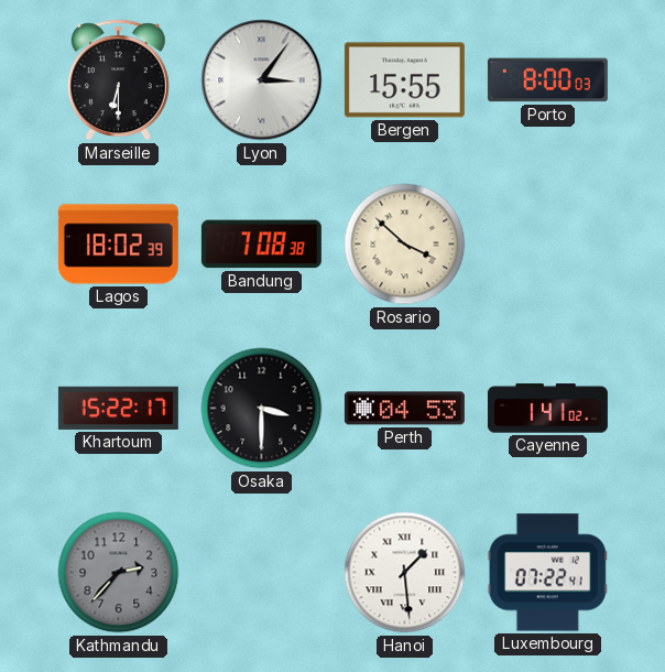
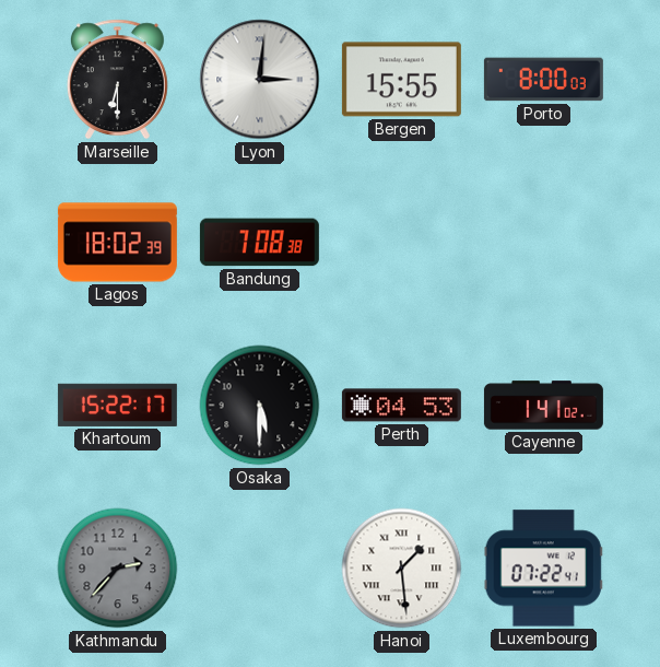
Lyon: 3:06 -> 3:01 (260, 80)
Rosario: 3:52 -> none (405, 245)
Osaka: 3:30 -> 5:30 (260, 406)
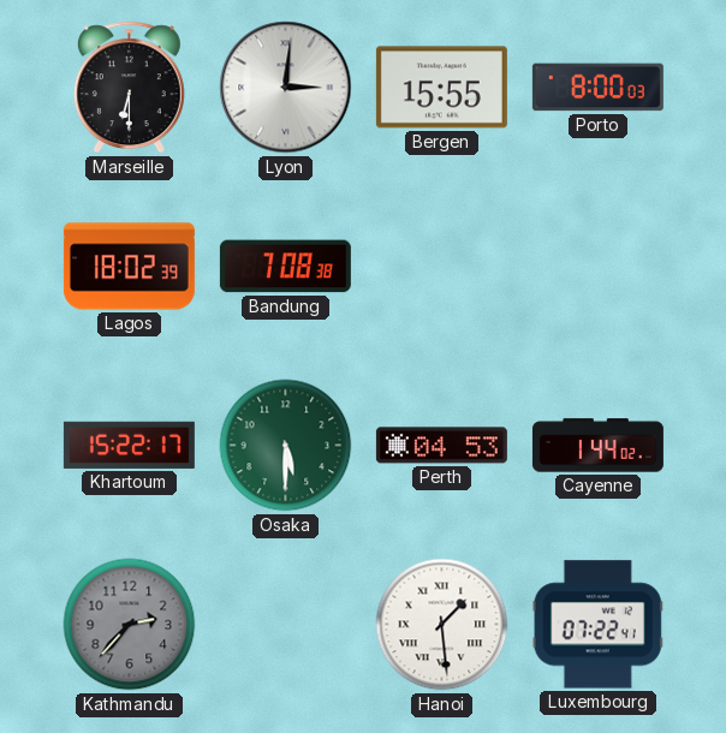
Osaka dial: black -> green (286, 446)
Cayenne: 1:41 -> 1:44 (597, 446)
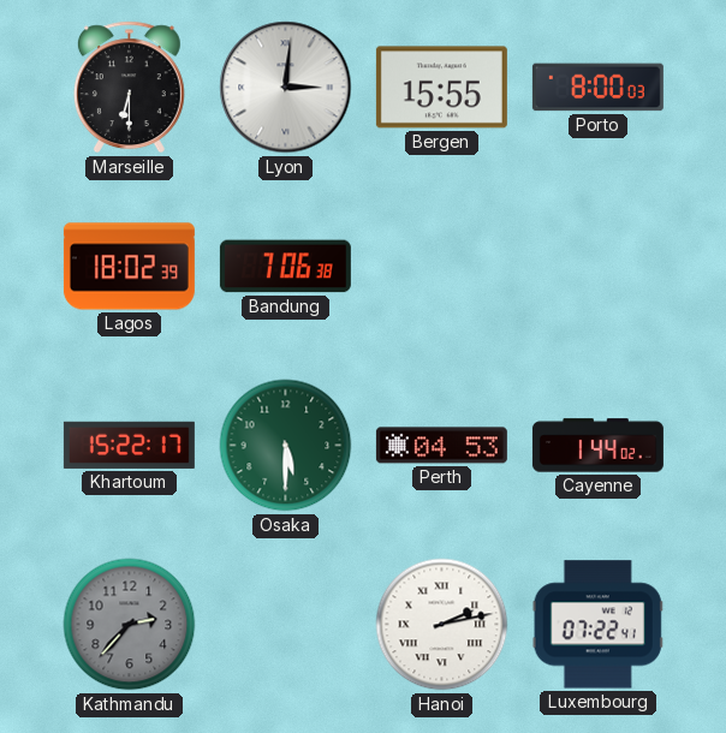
Bandung: 7:08 -> 7:06 (285, 267)
Hanoi: 1:29 -> 2:13 (442, 625)
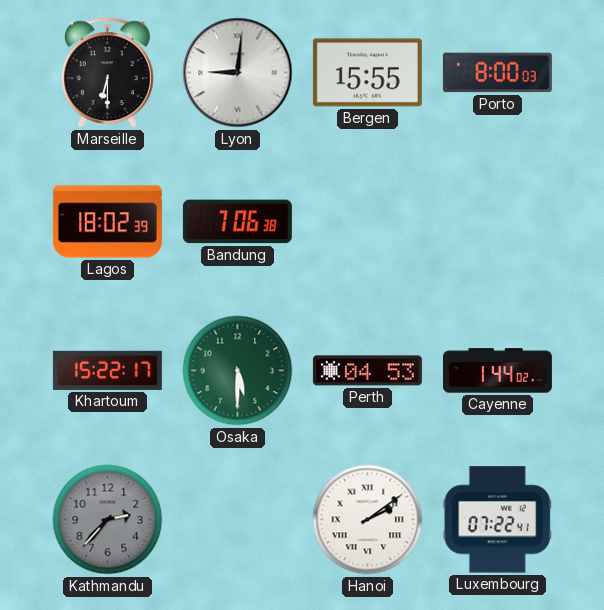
Lyon: 3:01 -> 9:01 (238, 73)
Hanoi: 2:13 -> 2:09 (368, 520)
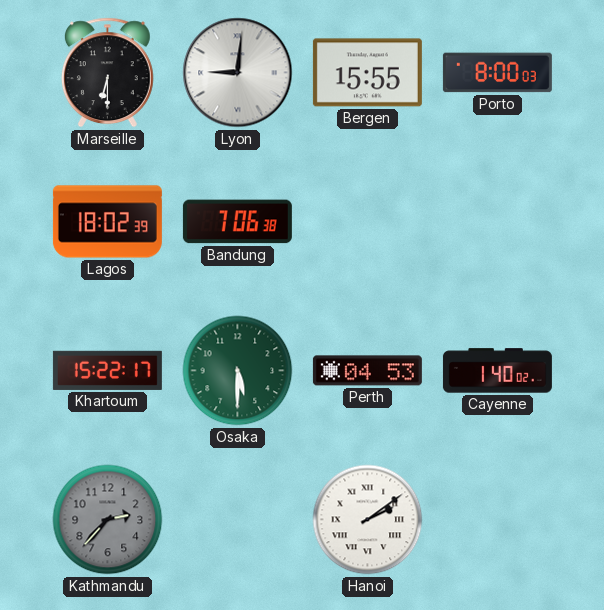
Cayenne: 1:44 -> 1:40 (497, 371)
Luxembourg: 07:22 -> none (497, 520)
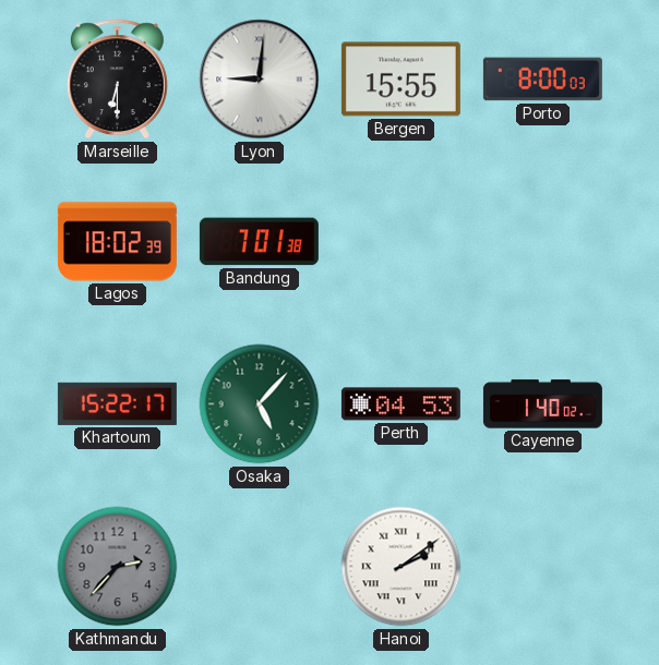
Bandung: 7:06 -> 7:01 (259, 242)
Osaka: 5:30 -> 5:07 (260, 404)
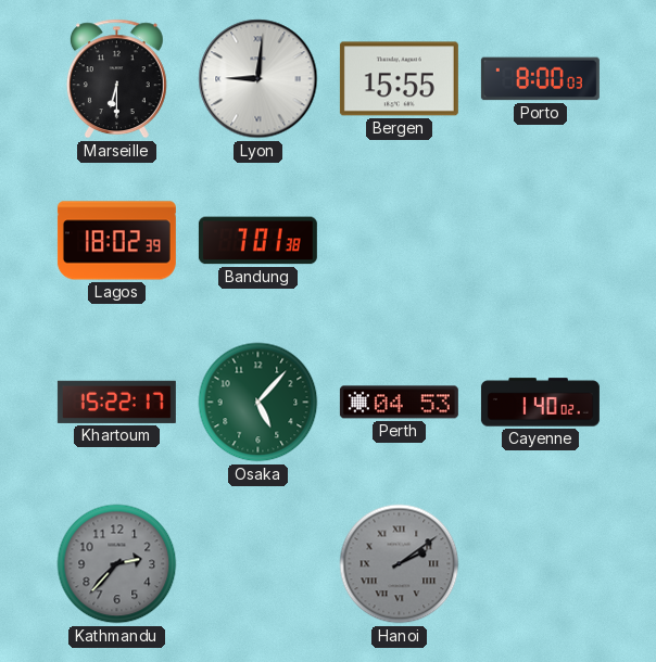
Hanoi dial: white -> grey (400, 564)
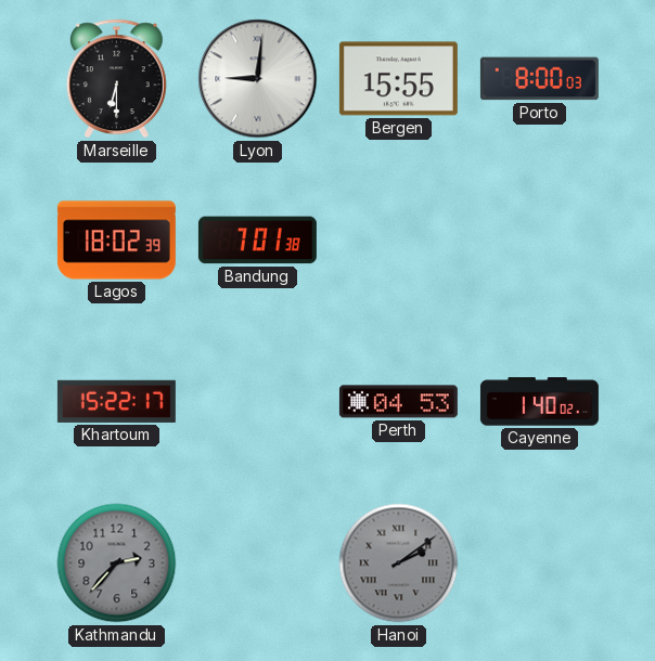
Osaka: 5:07 -> none (258, 403)
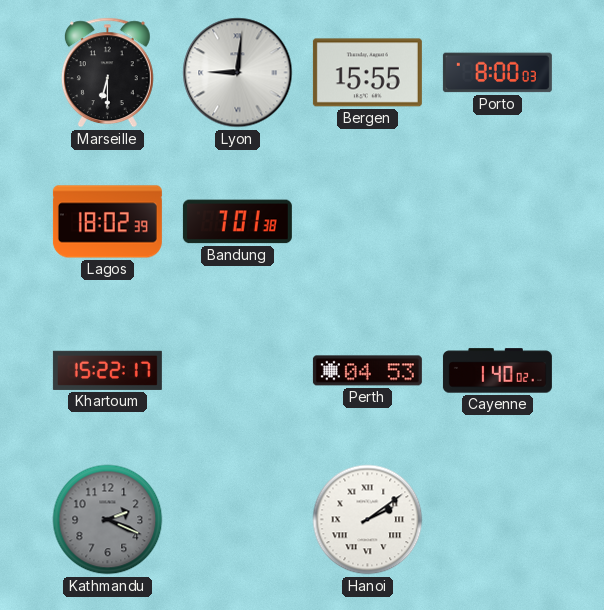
Kathmandu: 2:37 -> 2:19 (108, 520)
Hanoi dial: grey -> white (368, 520)
